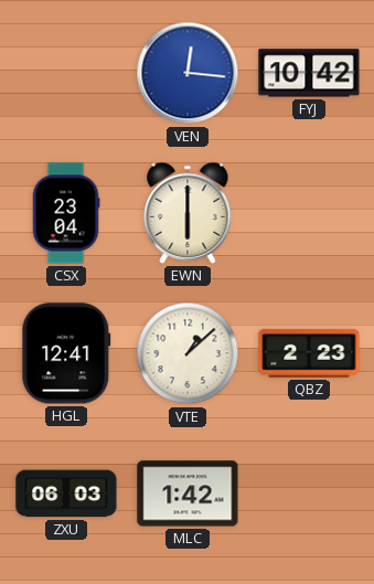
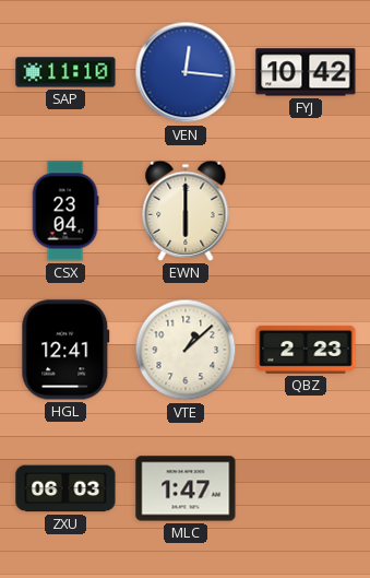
SAP: none -> 11:10 (65, 72)
MLC: 1:42 -> 1:47 (186, 488)
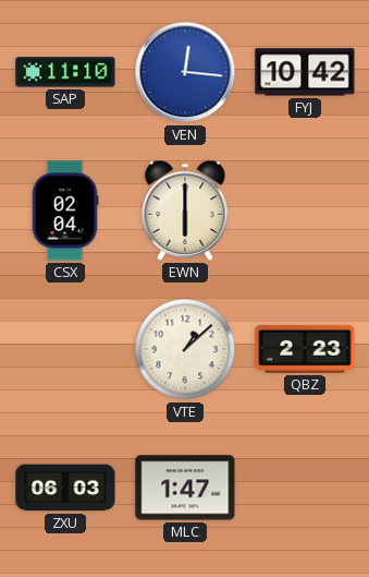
CSX: 23:04 -> 02:04 (65, 211)
HGL: 12:41 -> none (65, 350)
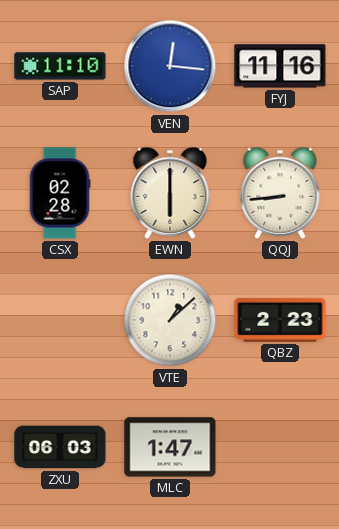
FYJ: 10:42 -> 11:16 (280, 66)
CSX: 02:04 -> 02:28 (60, 193)
QQJ: none -> 8:44 (280, 193)
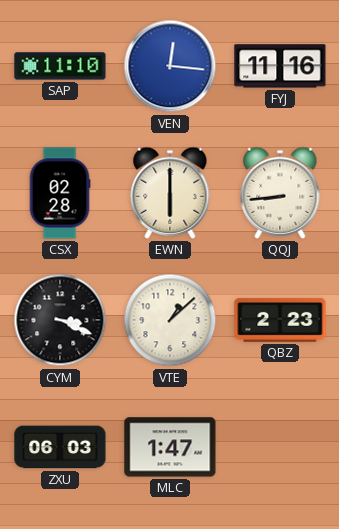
CYM: none -> 3:19 (60, 320)
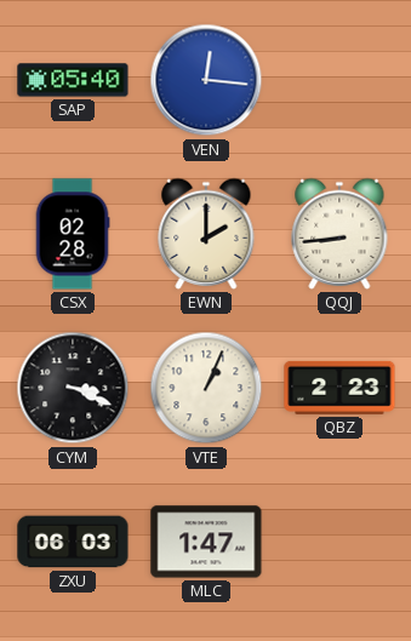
SAP: 11:10 -> 05:40 (73, 80)
FYJ: 11:16 -> none (280, 66)
EWN: 6:00 -> 2:00 (206, 234)
VTE: 1:08 -> 1:04 (206, 388)
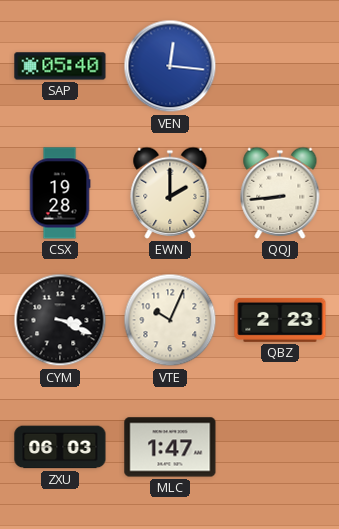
CSX: 02:28 -> 19:28 (60, 193)
VTE: 1:04 -> 10:04 (170, 320)
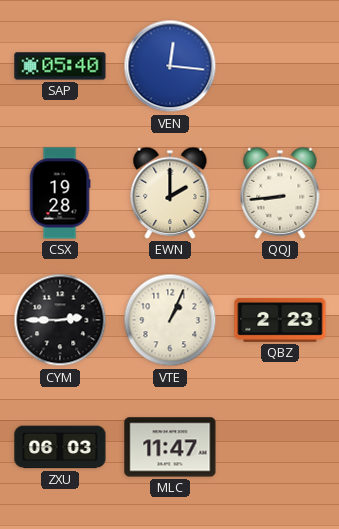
CYM: 3:19 -> 2:45 (60, 320)
VTE: 10:04 -> 1:04 (170, 320)
MLC: 1:47 -> 11:47 (170, 447)
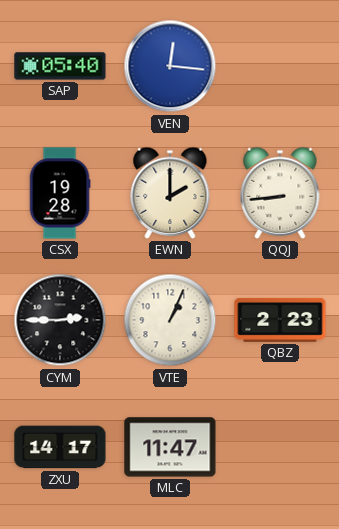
ZXU: 06:03 -> 14:17 (60, 447)
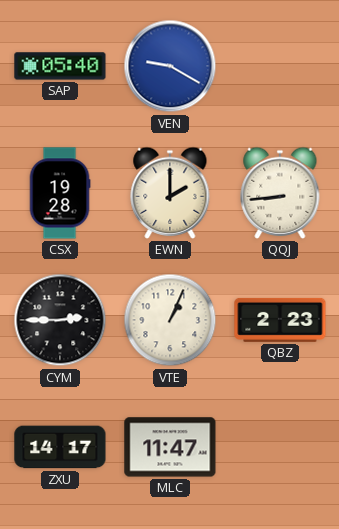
VEN: 12:16 -> 9:20 (170, 66)
